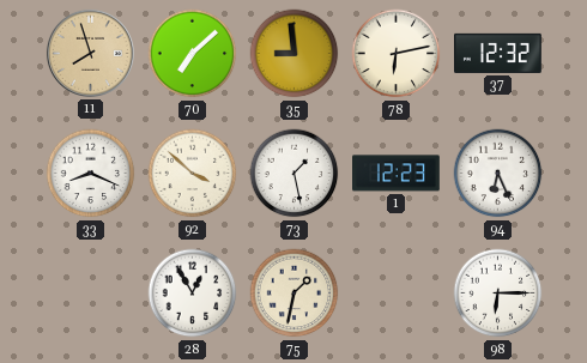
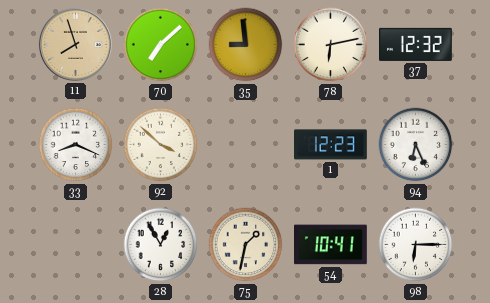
73: 1:28 -> none (295, 174)
54: none -> 10:41 (331, 245)
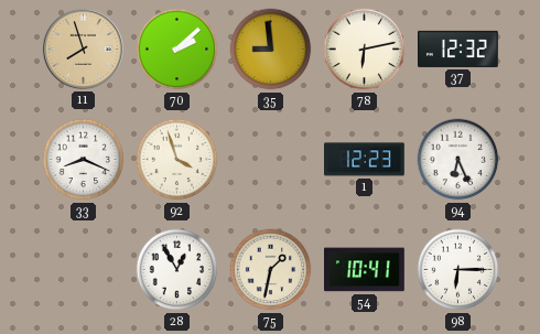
70: 7:08 -> 2:08 (177, 50)
92: 3:52 -> 3:57 (177, 160)
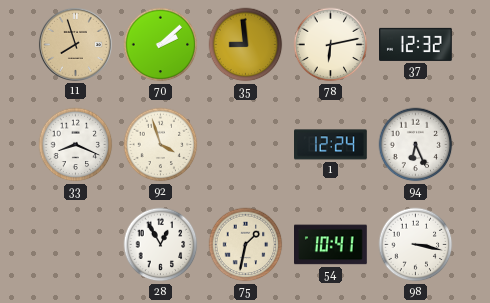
1: 12:23 -> 12:24 (331, 145)
98: 6:15 -> 3:17 (416, 245)
